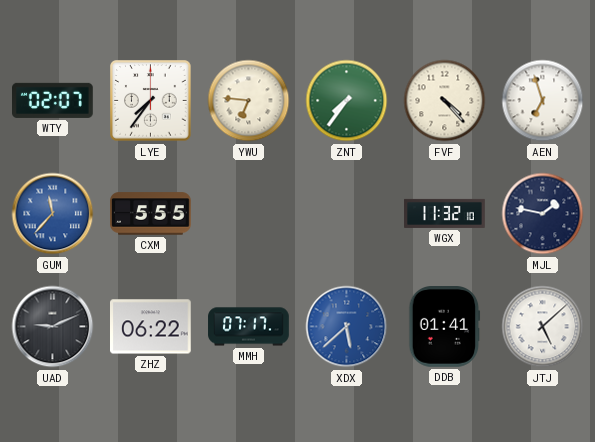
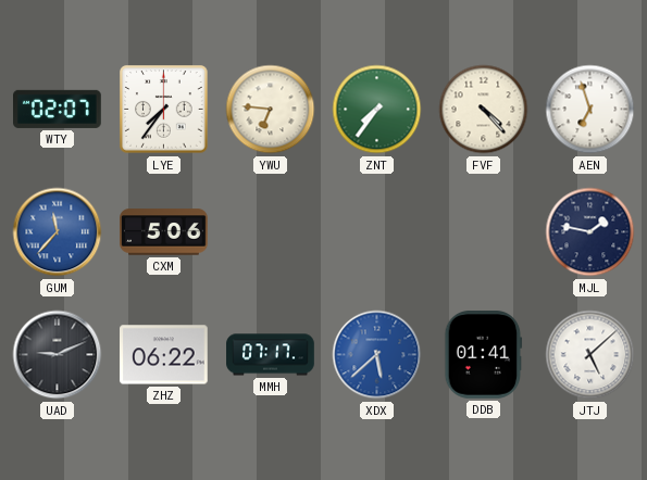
CXM: 5:55 -> 5:06 (164, 232)
WGX: 11:32 -> none (445, 213)
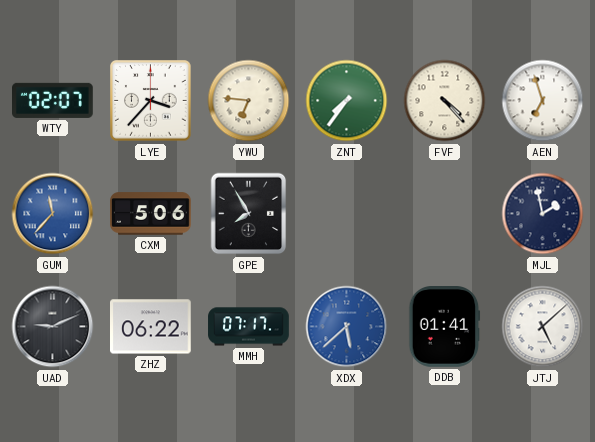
LYE: 7:36 -> 3:37 (151, 101)
GPE: none -> 7:55 (249, 214)
MJL: 1:47 -> 1:58 (543, 214)
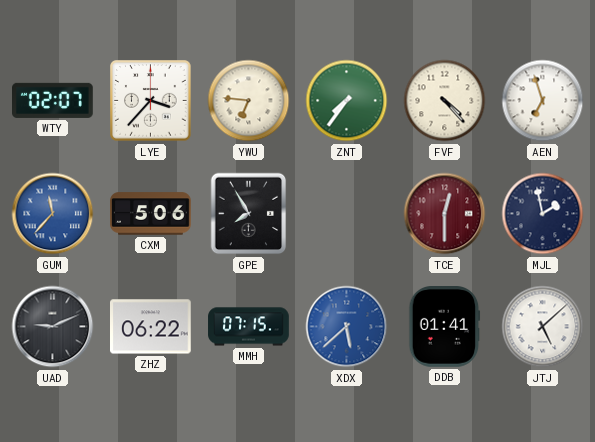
TCE: none -> 12:30 (445, 214)
MMH: 07:17 -> 07:15 (249, 327)
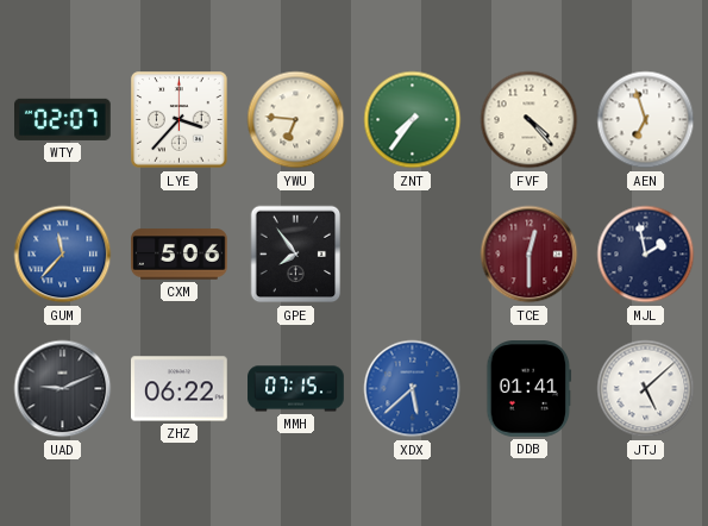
GPE: 7:55 -> 7:54 (296, 255)
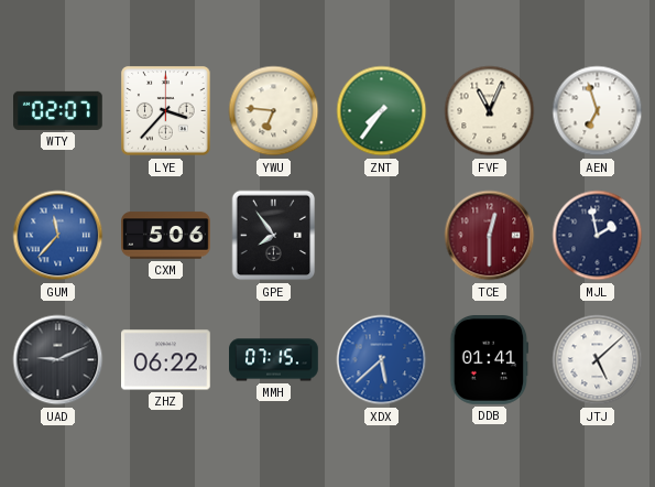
FVF: 4:23 -> 11:04 (490, 111)
